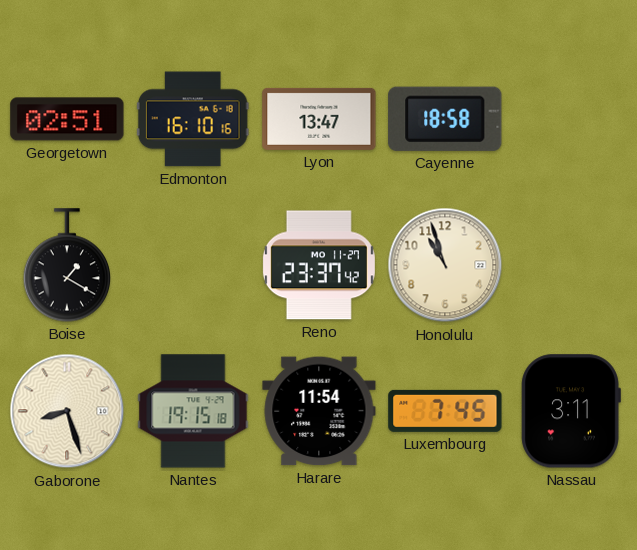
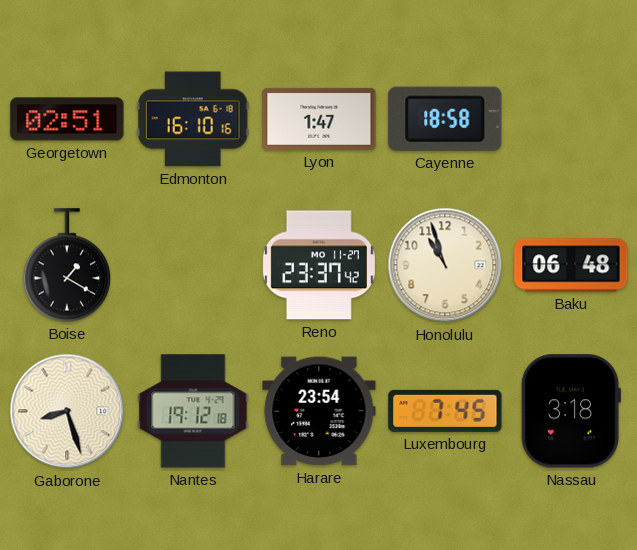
Lyon: 13:47 -> 1:47 (319, 119)
Baku: none -> 06:48 (571, 265)
Nantes: 19:15 -> 19:12 (193, 411)
Harare: 11:54 -> 23:54 (319, 411)
Nassau: 3:11 -> 3:18 (571, 411)
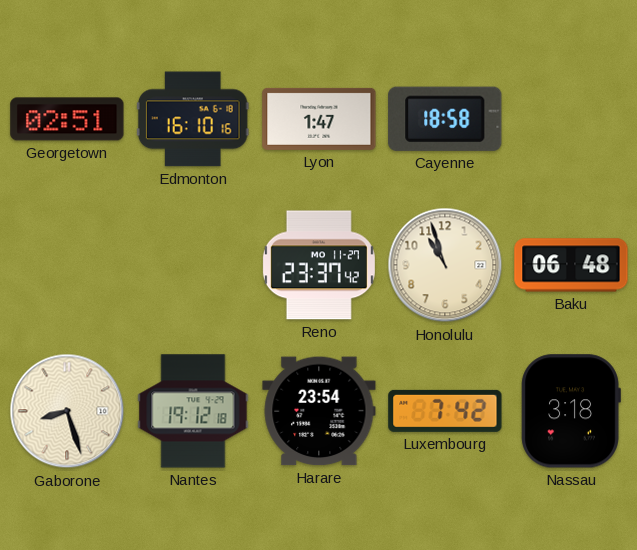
Boise: 1:20 -> none (66, 265)
Luxembourg: 7:45 -> 7:42 (445, 411)
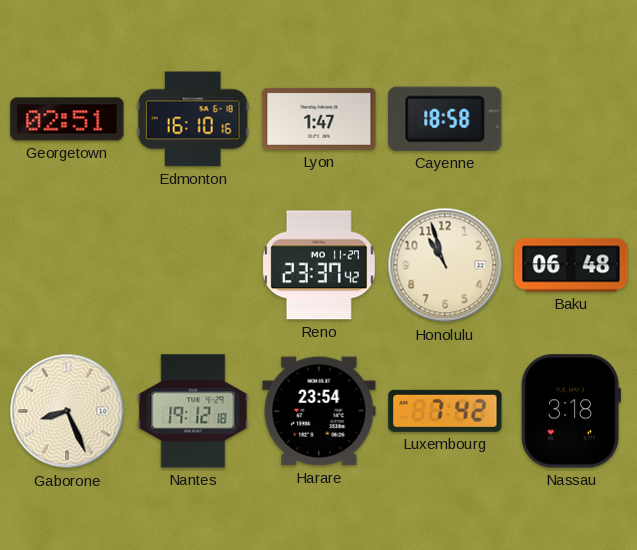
Gaborone: 8:27 -> 8:26 (67, 411)
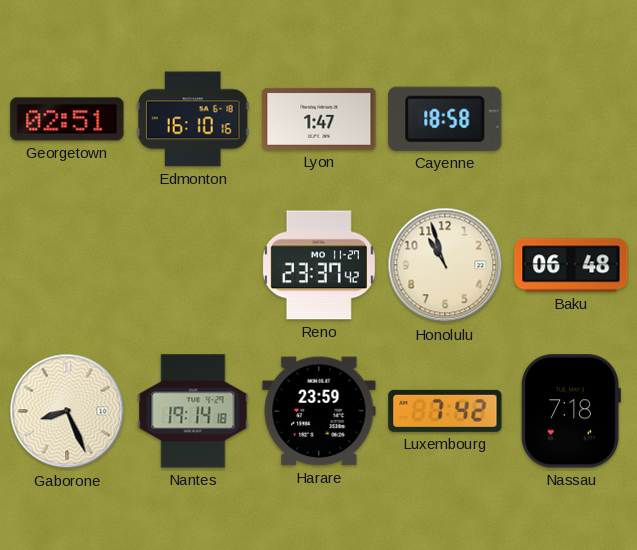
Nantes: 19:12 -> 19:14 (193, 411)
Harare: 23:54 -> 23:59 (319, 411)
Nassau: 3:18 -> 7:18 (571, 411)
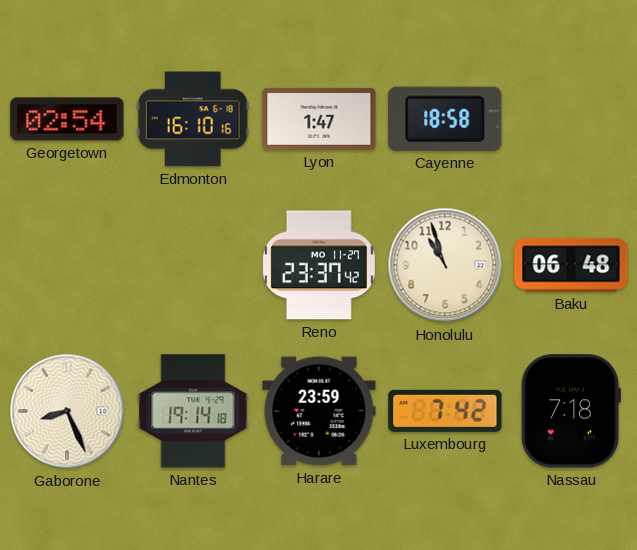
Georgetown: 02:51 -> 02:54 (67, 119)
